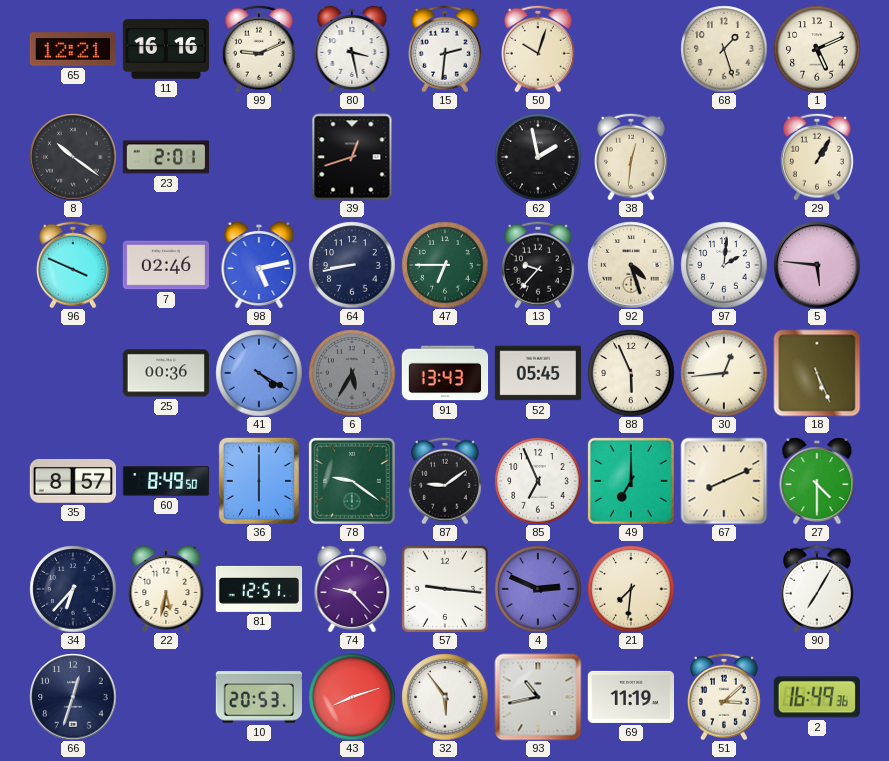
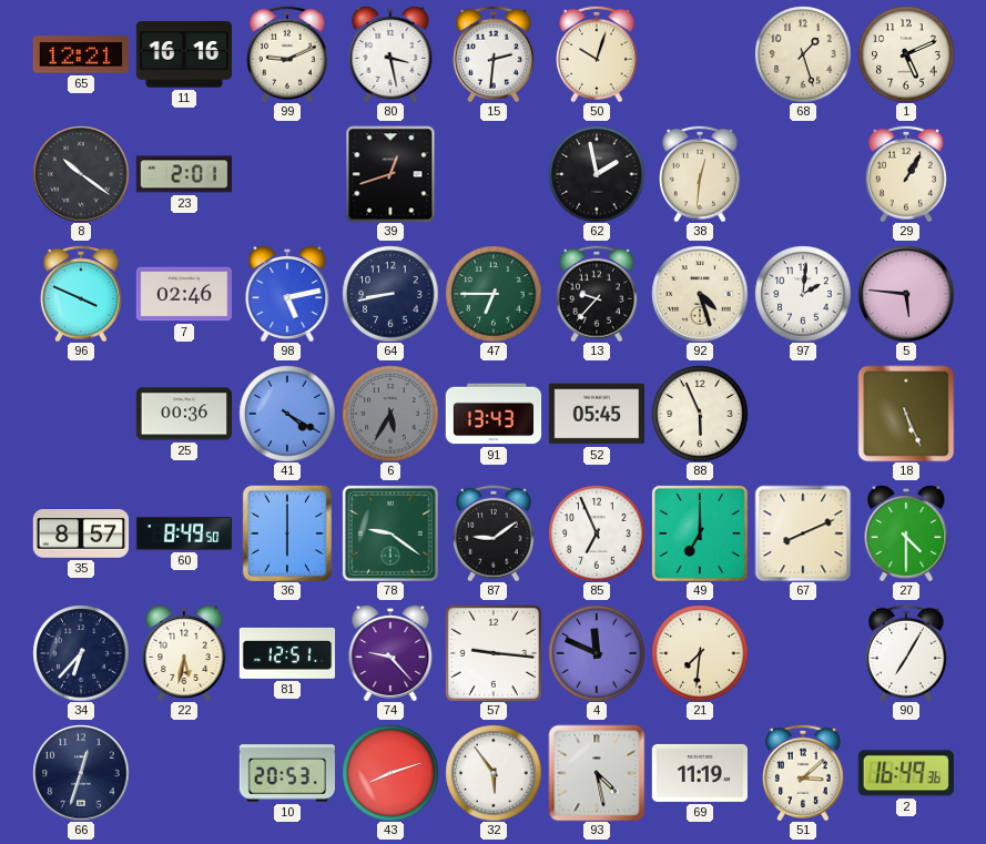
30: 12:44 -> none (724, 373)
4: 2:49 -> 11:49 (597, 653)
93: 10:43 -> 4:28 (597, 773)
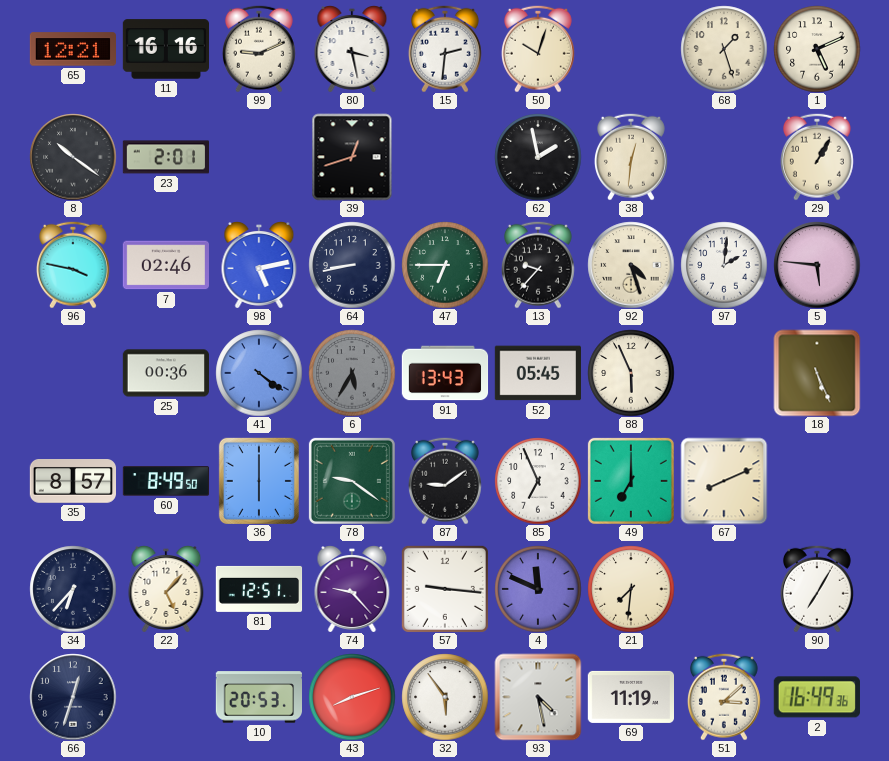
96: 3:49 -> 3:47 (73, 265)
41: 4:20 -> 4:21 (259, 373)
27: 4:30 -> none (906, 533)
22: 5:32 -> 5:07 (166, 589)
